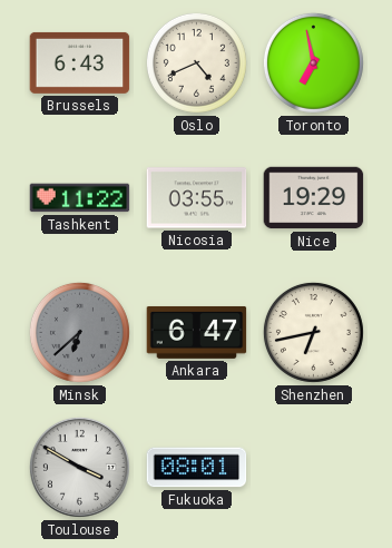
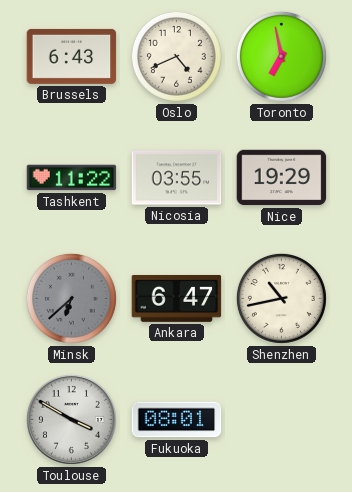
Shenzhen: 6:43 -> 10:43 (281, 298)
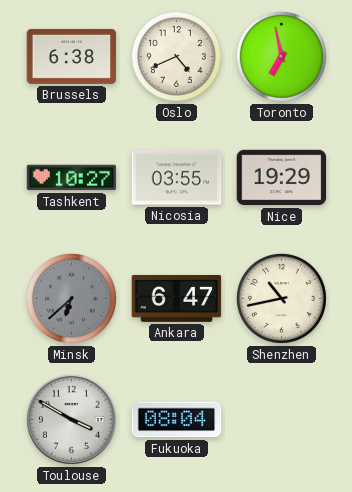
Brussels: 6:43 -> 6:38 (72, 56)
Tashkent: 11:22 -> 10:27 (72, 178)
Fukuoka: 08:01 -> 08:04 (177, 420)
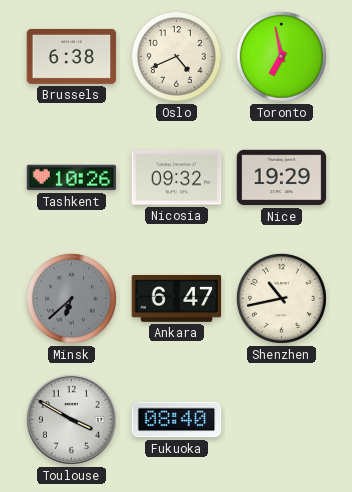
Tashkent: 10:27 -> 10:26 (72, 178)
Nicosia: 03:55 -> 09:32 (177, 178)
Fukuoka: 08:04 -> 08:40 (177, 420)
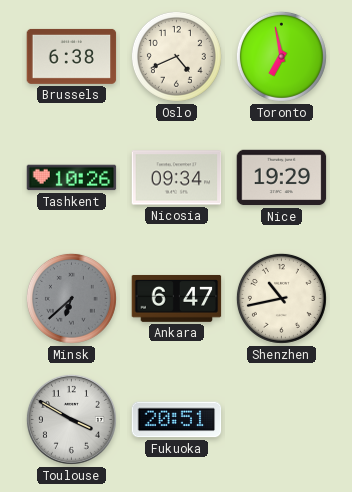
Nicosia: 09:32 -> 09:34 (177, 178)
Fukuoka: 08:40 -> 20:51 (177, 420)
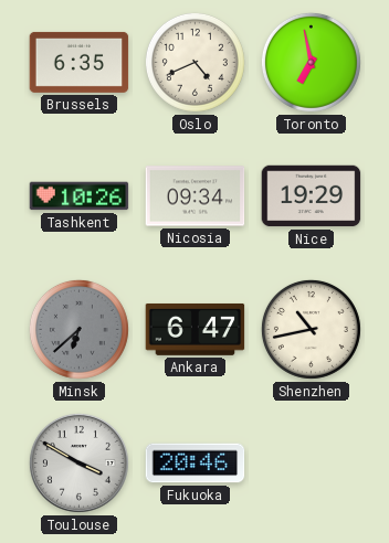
Brussels: 6:38 -> 6:35 (80, 62)
Fukuoka: 20:51 -> 20:46 (196, 464)
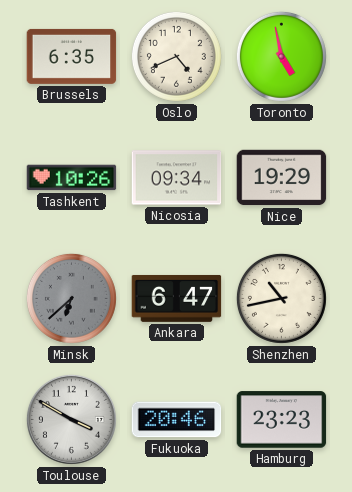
Toronto: 6:58 -> 4:58 (281, 56)
Hamburg: none -> 23:23 (282, 420)
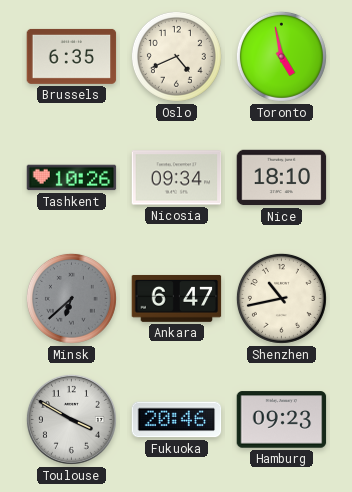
Nice: 19:29 -> 18:10 (282, 178)
Hamburg: 23:23 -> 09:23 (282, 420)
